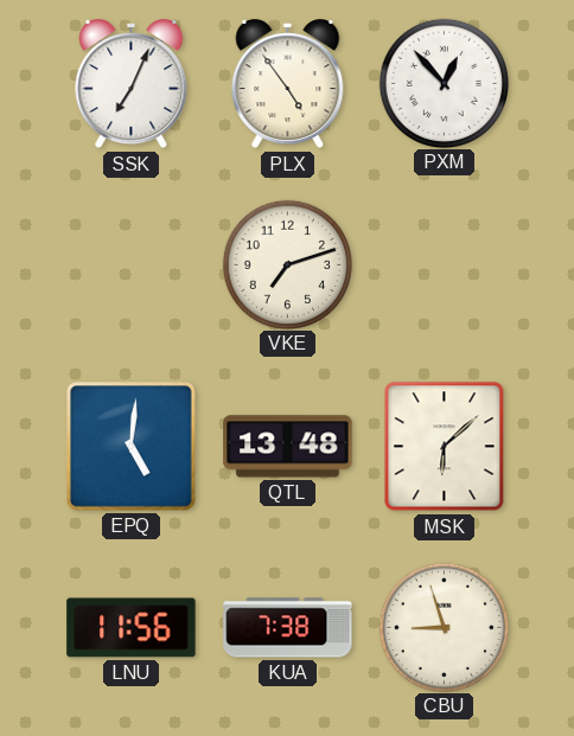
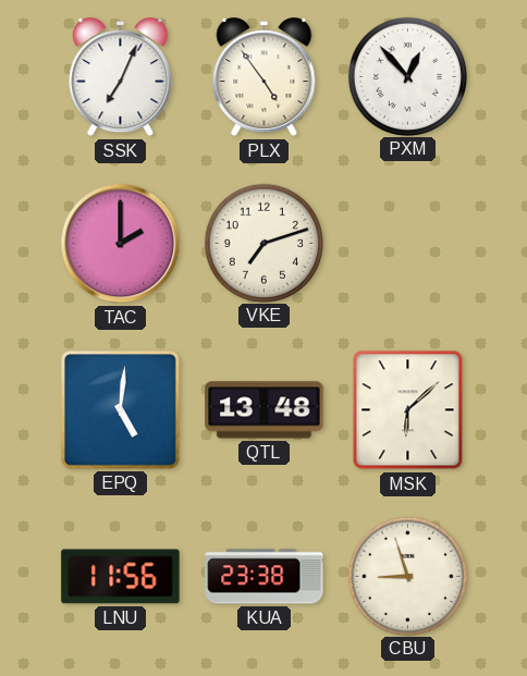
TAC: none -> 2:00 (121, 244)
KUA: 7:38 -> 23:38 (265, 577)
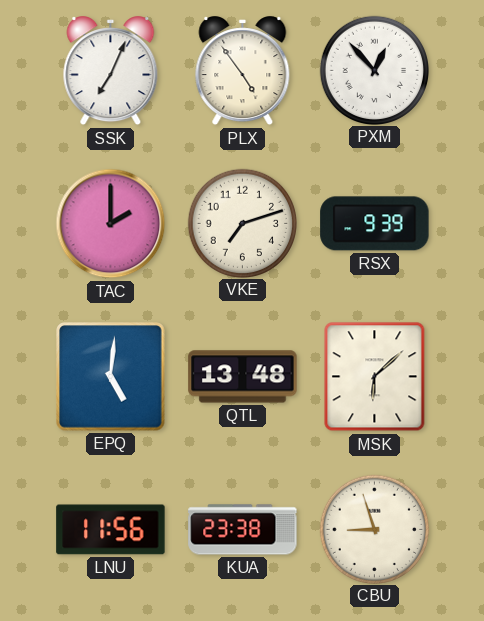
RSX: none -> 9:39 (375, 224)
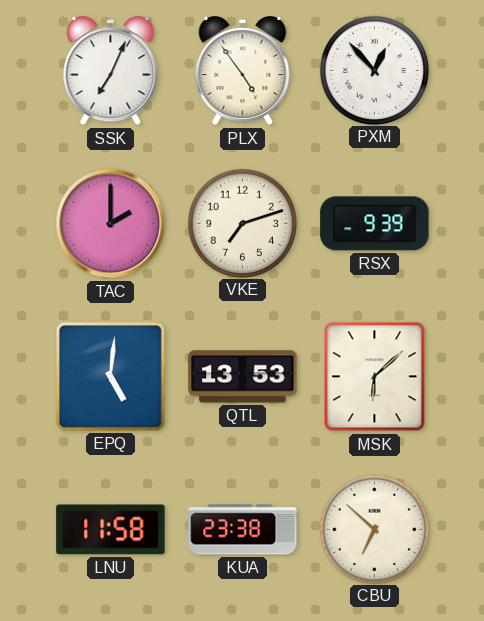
QTL: 13:48 -> 13:53 (243, 377)
LNU: 11:56 -> 11:58 (111, 530)
CBU: 8:57 -> 6:52 (374, 529)
